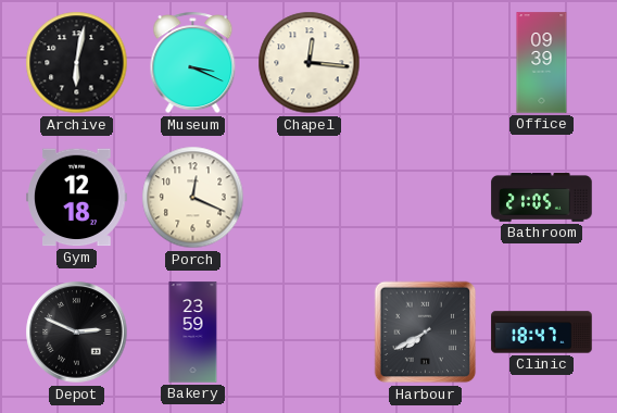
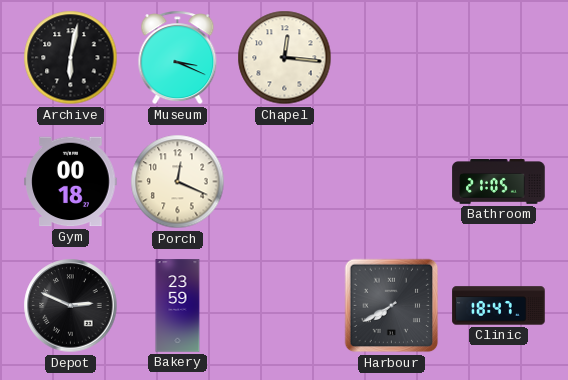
Office: 09:39 -> none (542, 63)
Gym: 12:18 -> 00:18 (71, 182)
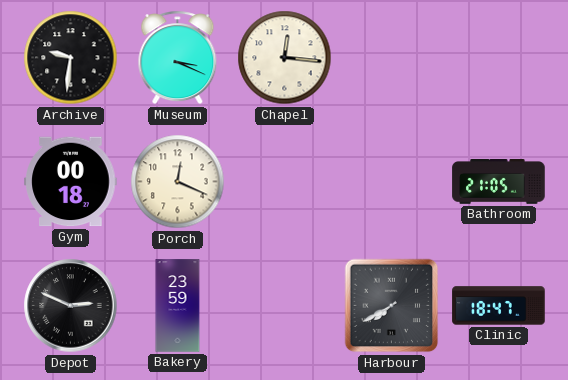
Archive: 6:02 -> 9:31 (71, 58)
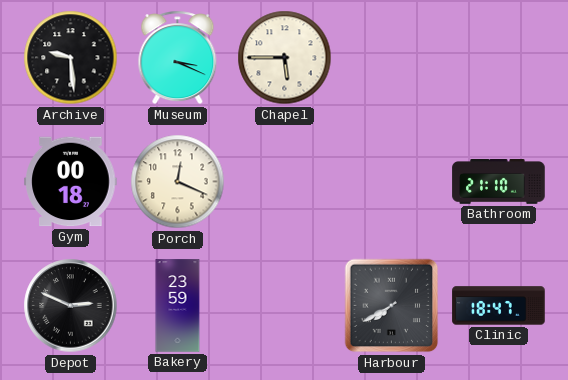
Archive: 9:31 -> 9:29 (71, 58)
Chapel: 12:16 -> 5:45 (285, 58)
Bathroom: 21:05 -> 21:10 (499, 182)
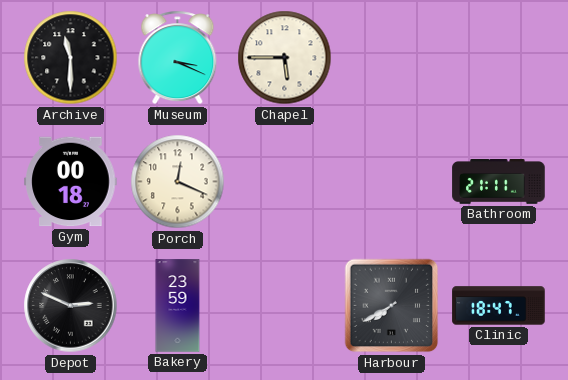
Archive: 9:29 -> 11:30 (71, 58)
Bathroom: 21:10 -> 21:11 (499, 182)
